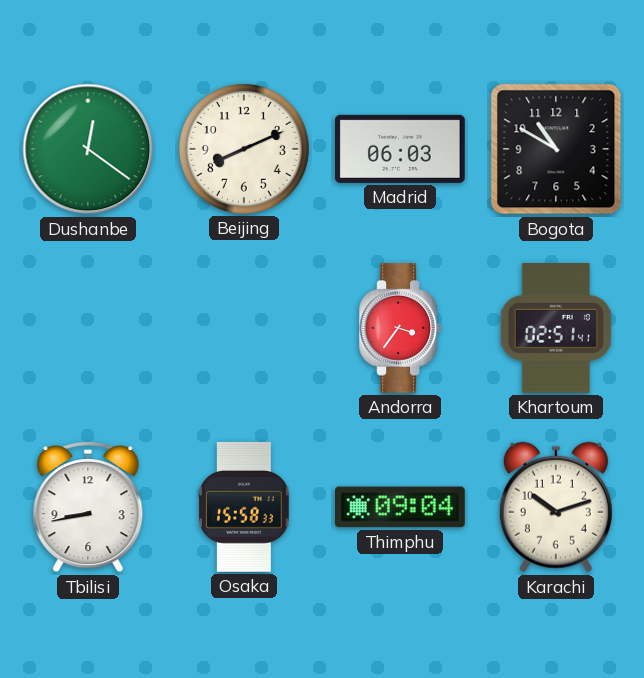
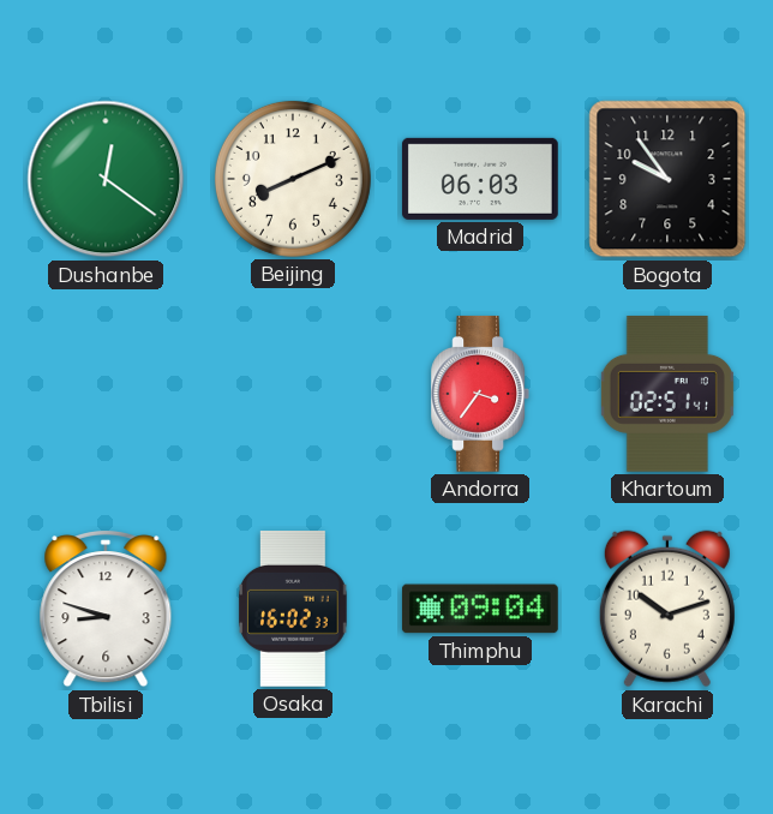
Bogota: 10:50 -> 9:54 (667, 179)
Tbilisi: 8:43 -> 8:48 (106, 610)
Osaka: 15:58 -> 16:02 (293, 609)
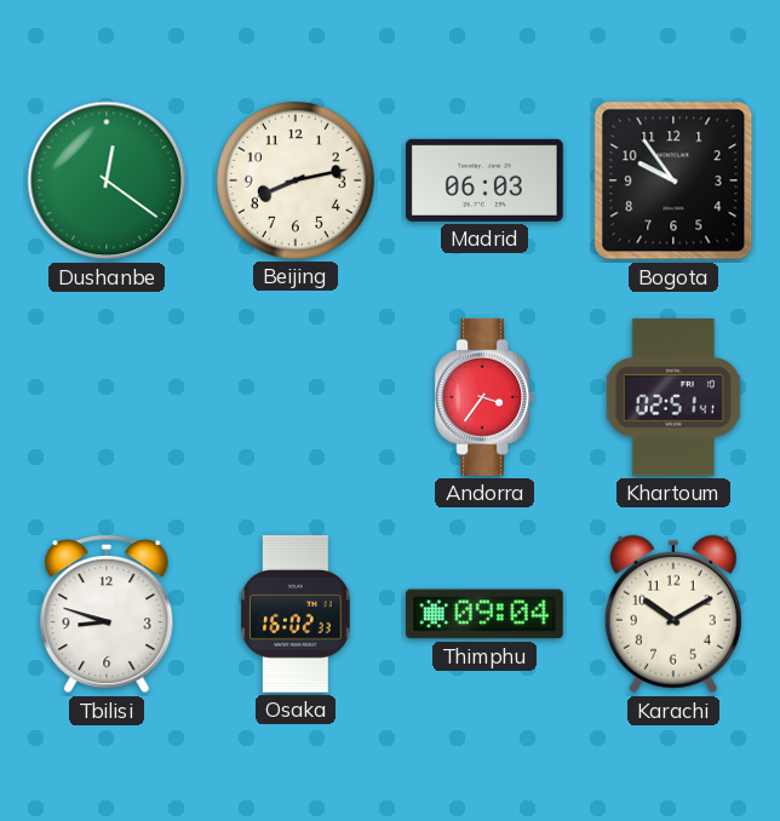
Beijing: 8:11 -> 8:13 (296, 180)
Karachi: 10:12 -> 10:10 (673, 614)
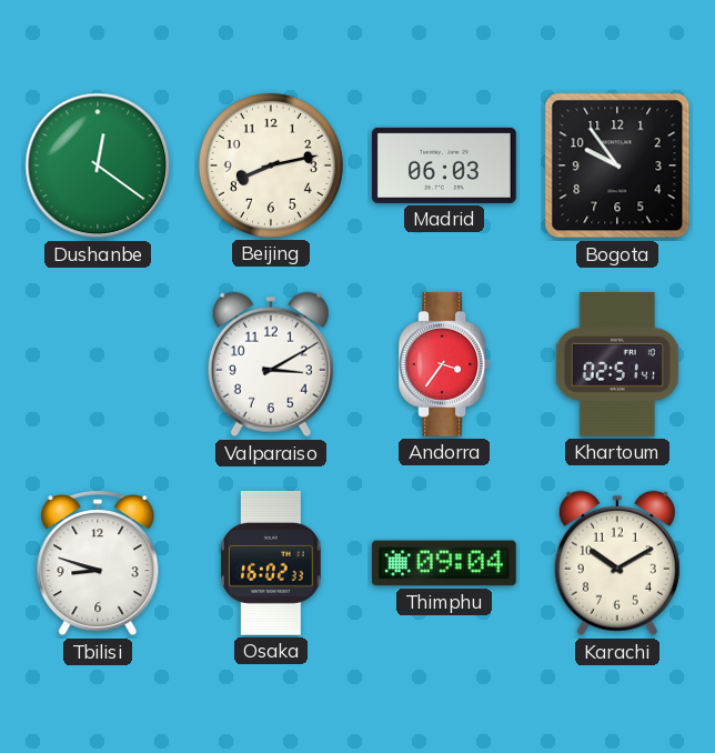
Valparaiso: none -> 3:10 (271, 364)
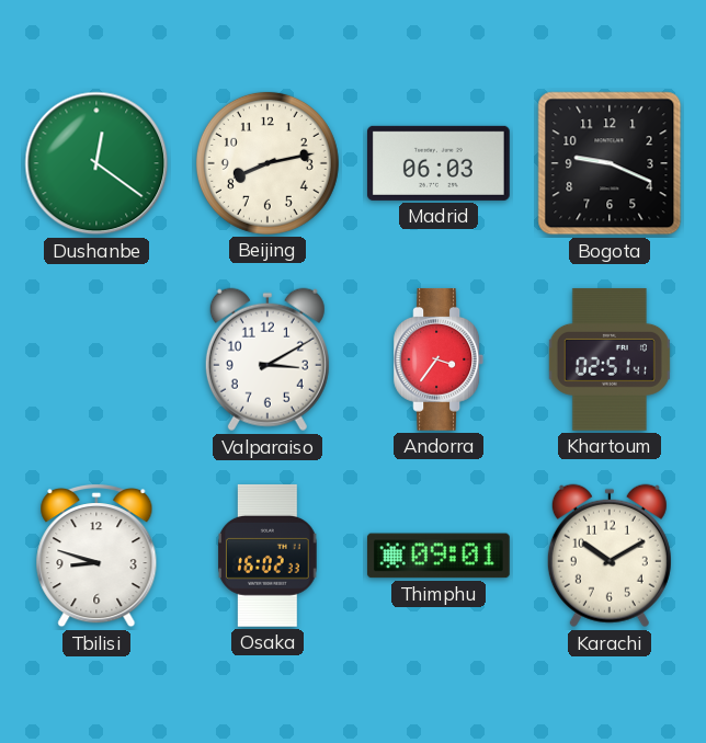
Bogota: 9:54 -> 9:19 (610, 163)
Thimphu: 09:04 -> 09:01 (439, 556)
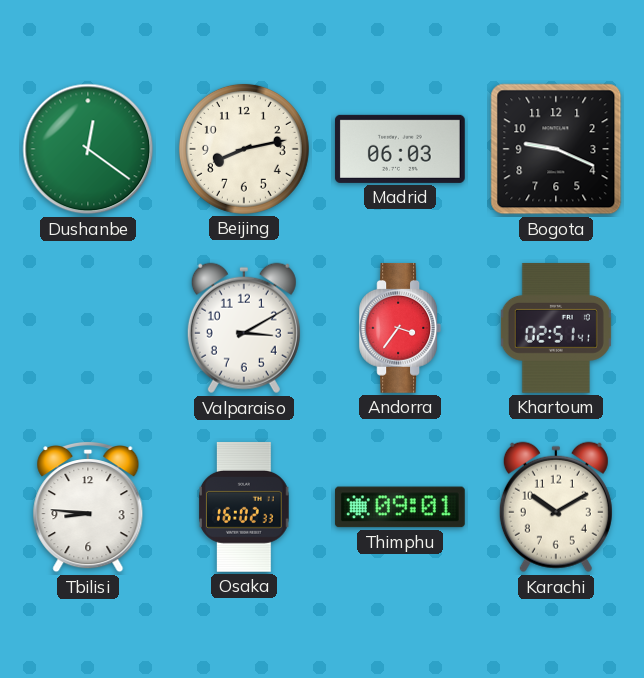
Tbilisi: 8:48 -> 8:46 (88, 508)
